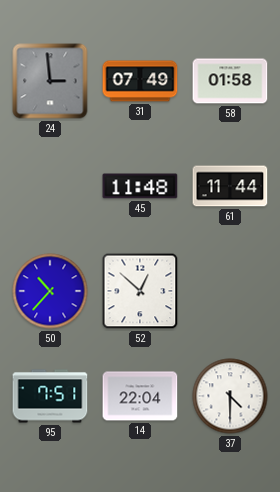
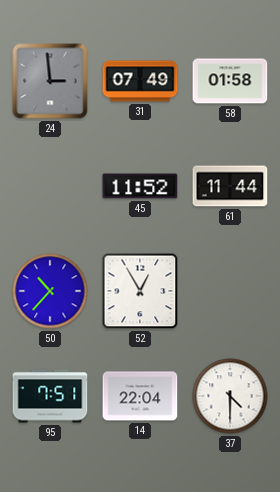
45: 11:48 -> 11:52 (140, 186)
52: 12:52 -> 12:55 (140, 291)
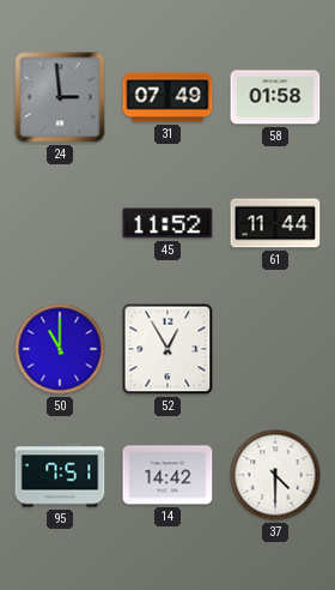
50: 10:37 -> 11:00 (60, 349)
14: 22:04 -> 14:42 (167, 475)
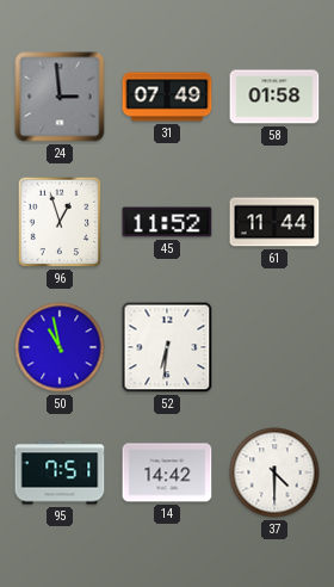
96: none -> 12:57 (60, 222)
50: 11:00 -> 10:58 (60, 347)
52: 12:55 -> 6:31 (167, 347)
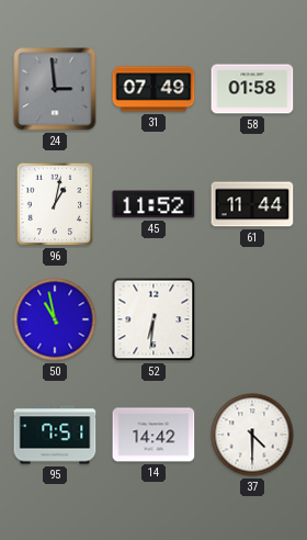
96: 12:57 -> 1:02 (55, 204)
